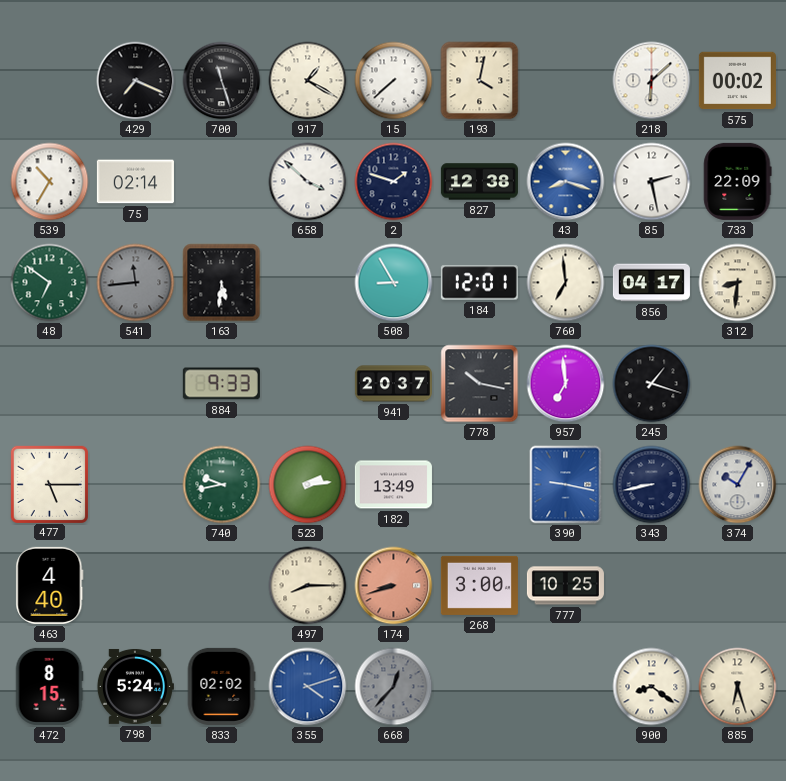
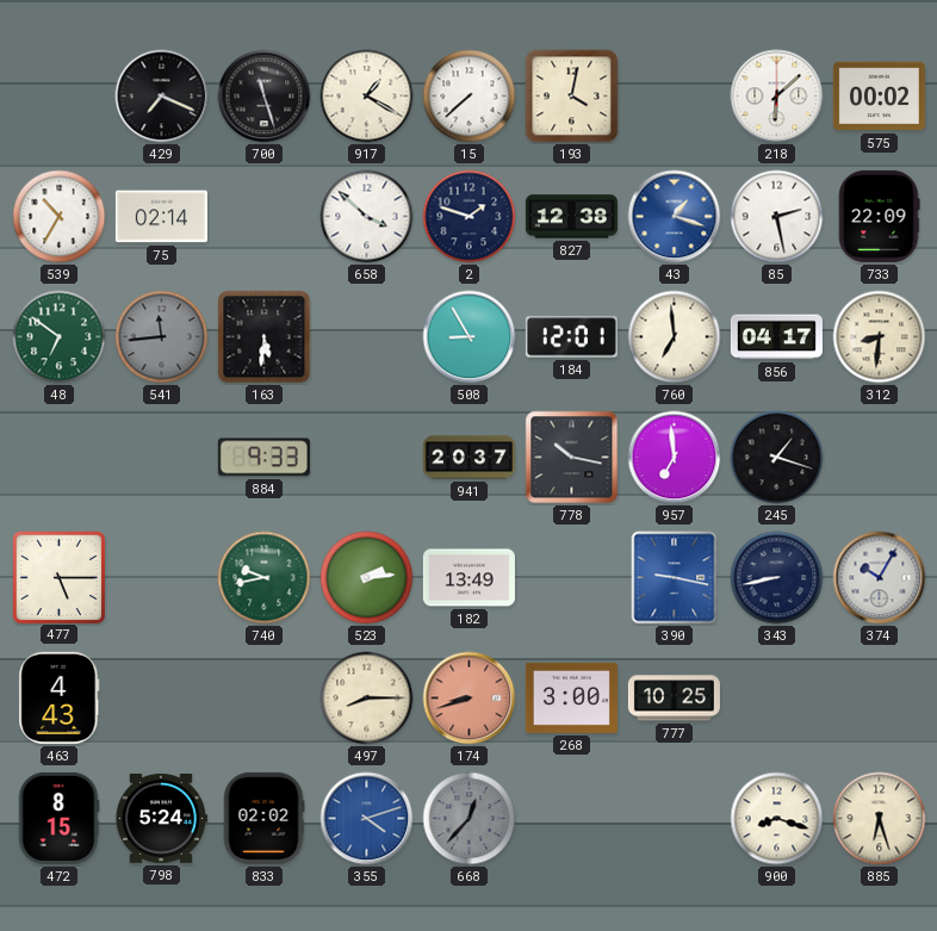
43: 8:18 -> 1:18 (675, 217)
463: 4:40 -> 4:43 (60, 697)
900: 8:21 -> 8:18 (777, 819)
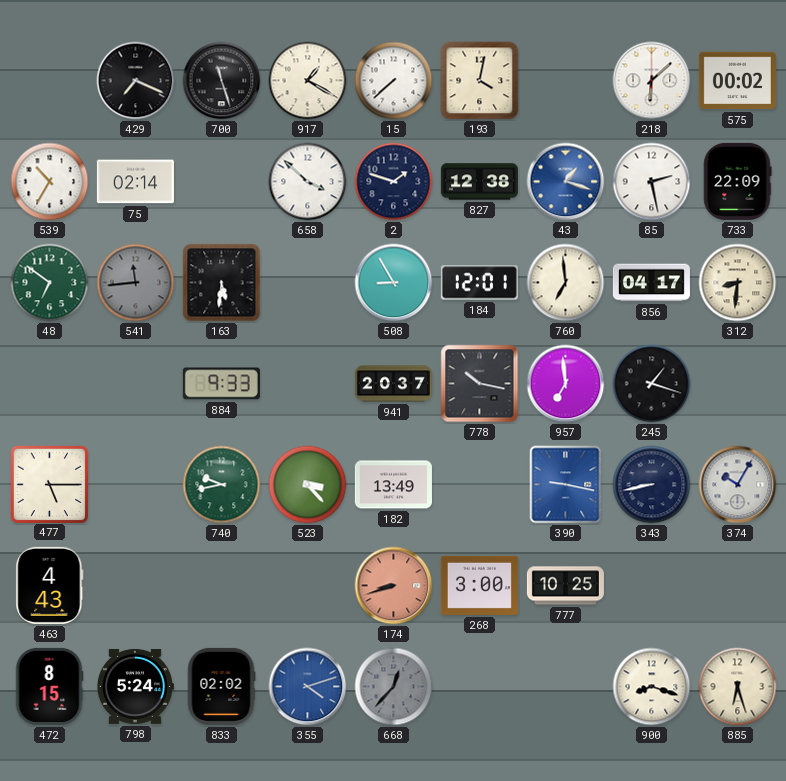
523: 2:14 -> 3:23 (308, 485)
497: 8:15 -> none (367, 699)
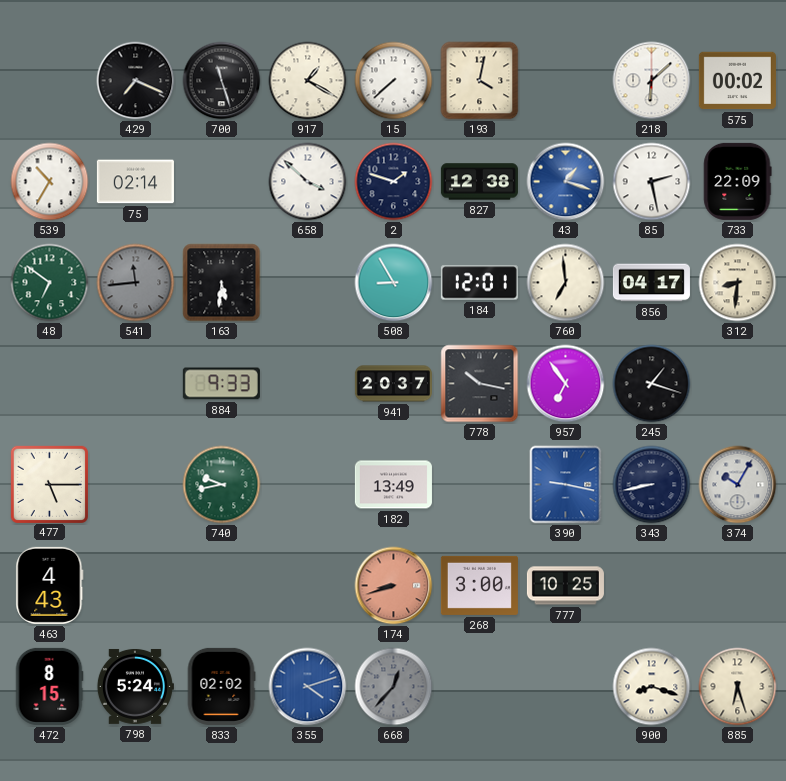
957: 6:59 -> 6:54 (566, 384)
523: 3:23 -> none (308, 485)
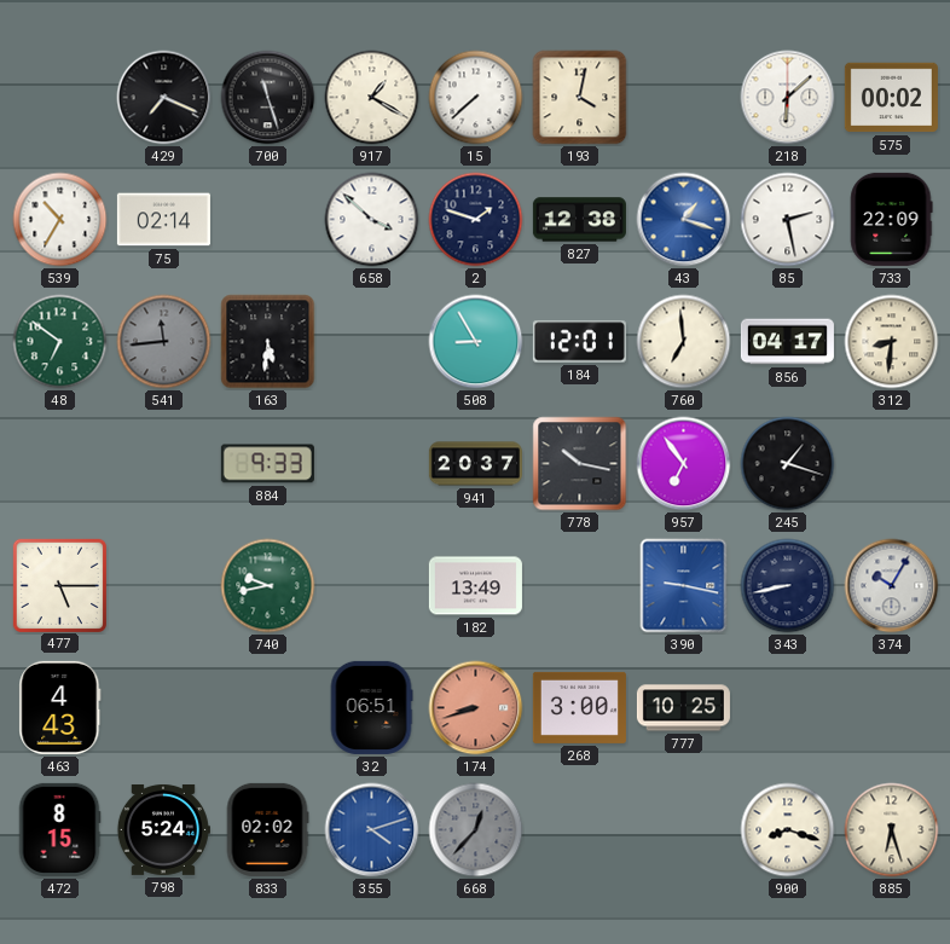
32: none -> 06:51 (371, 707)
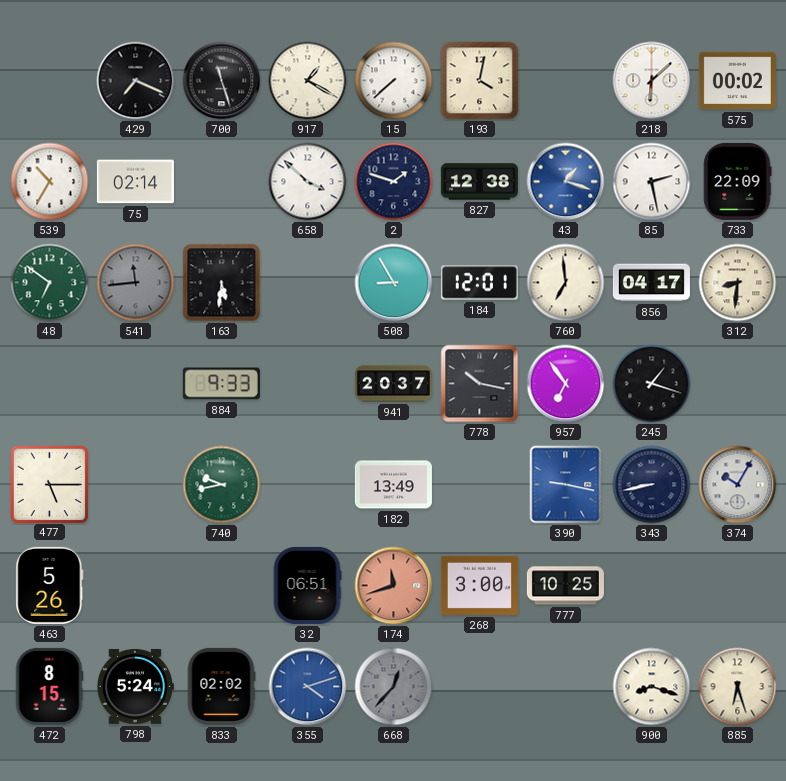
463: 4:43 -> 5:26 (50, 585)
174: 8:42 -> 11:42 (394, 586)
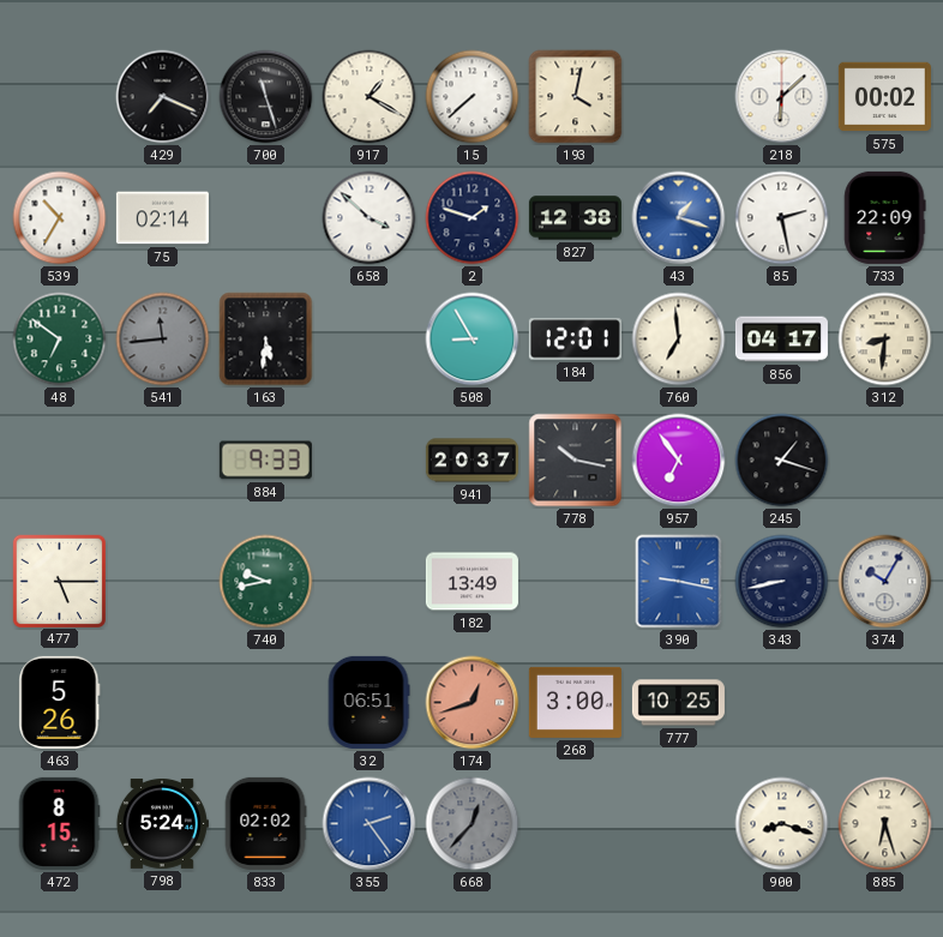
174: 11:42 -> 12:42 (473, 703)
355: 4:12 -> 2:24 (370, 824)
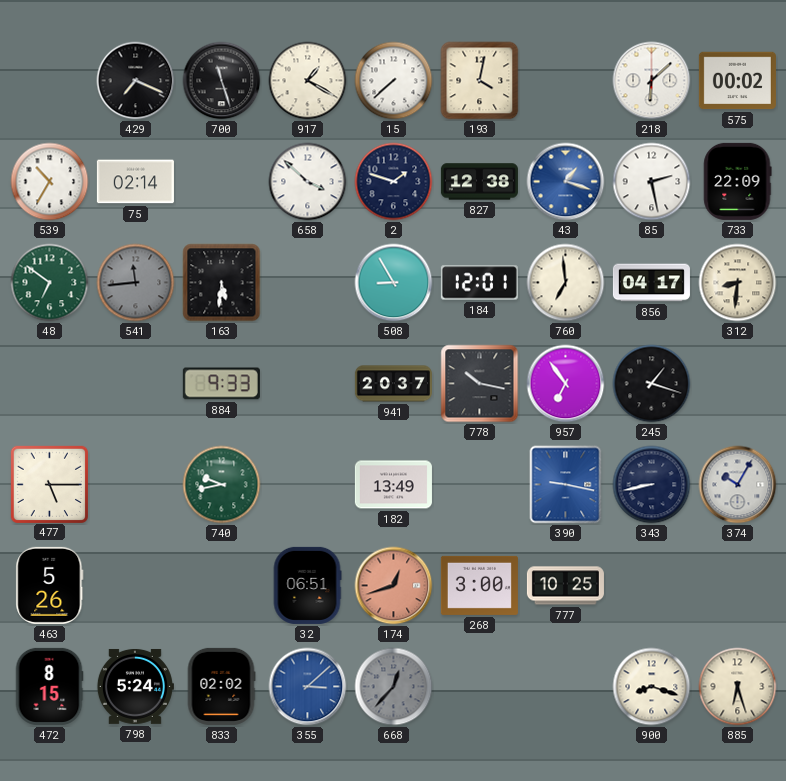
355: 2:24 -> 3:08 (308, 687)
